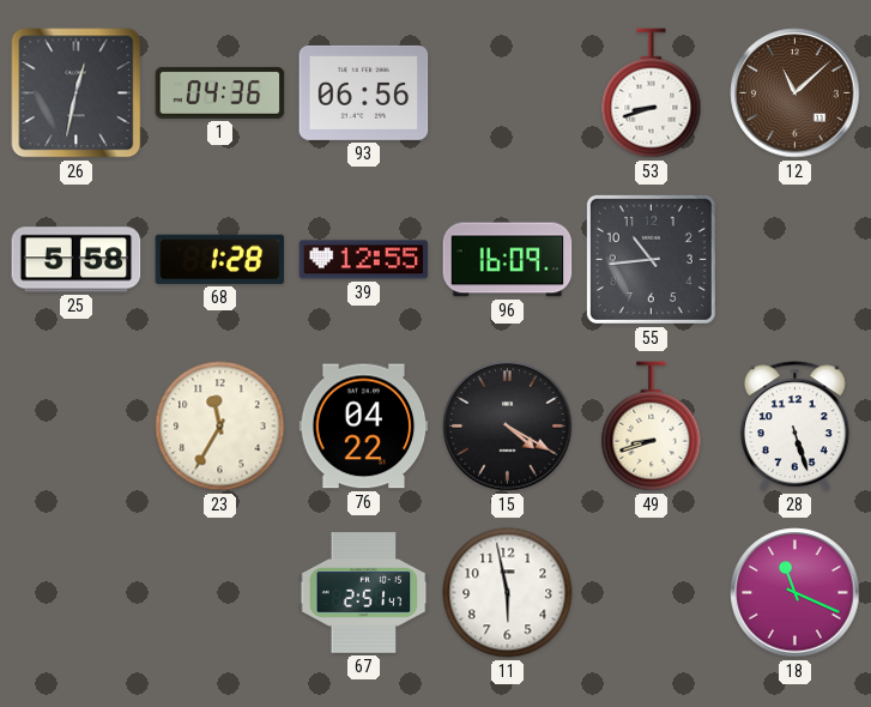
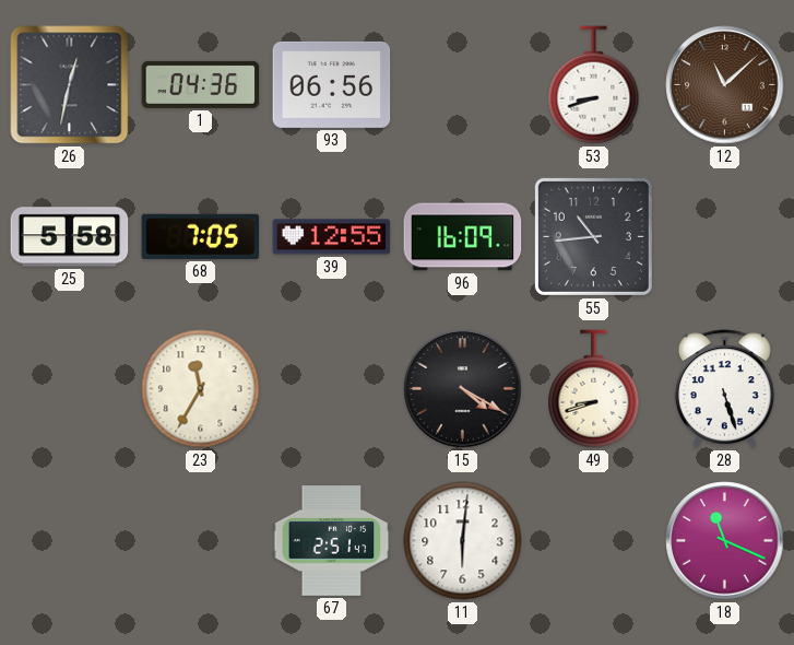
68: 1:28 -> 7:05 (201, 236)
76: 04:22 -> none (364, 427)
11: 5:58 -> 6:01 (463, 541)
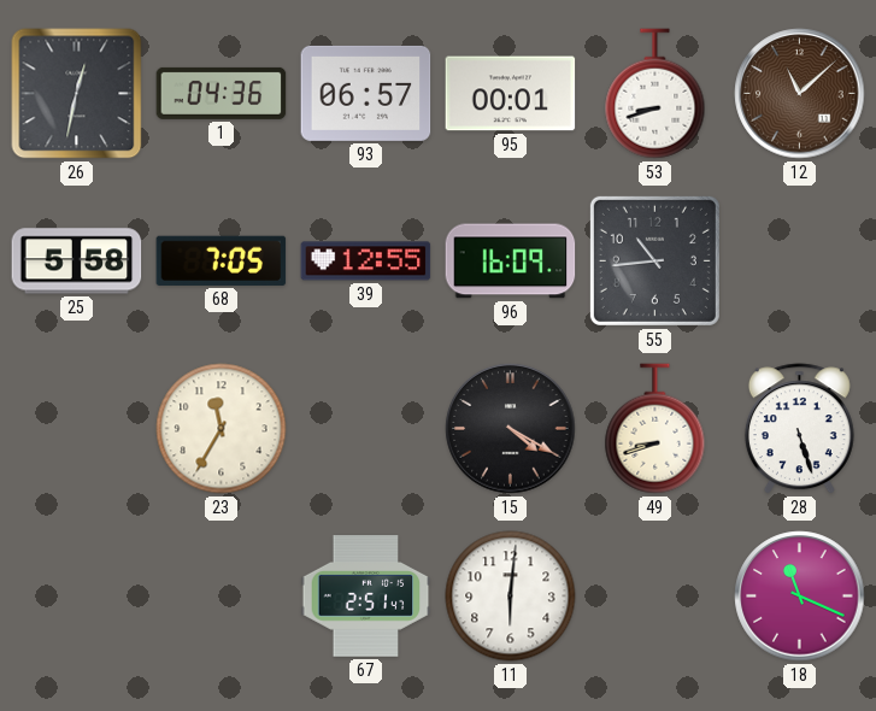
93: 06:56 -> 06:57 (366, 93)
95: none -> 00:01 (511, 94)
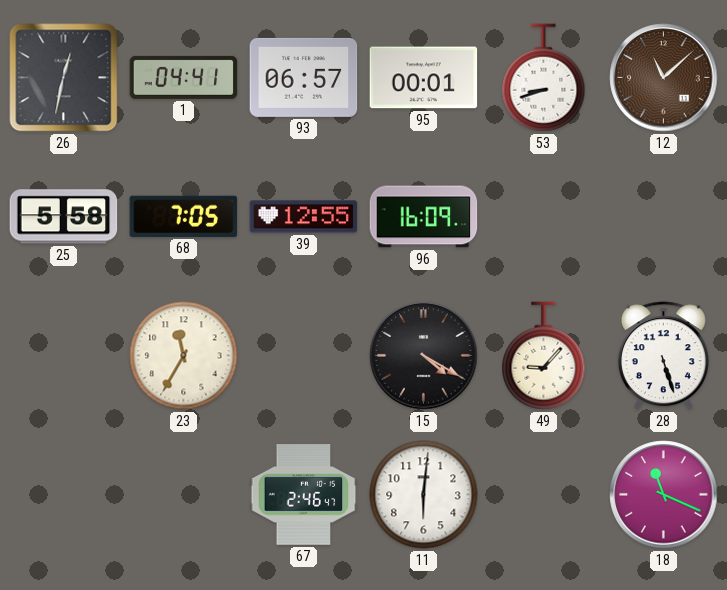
1: 04:36 -> 04:41 (184, 77)
55: 10:44 -> none (654, 260)
49: 8:42 -> 9:07 (544, 356)
67: 2:51 -> 2:46 (304, 495)
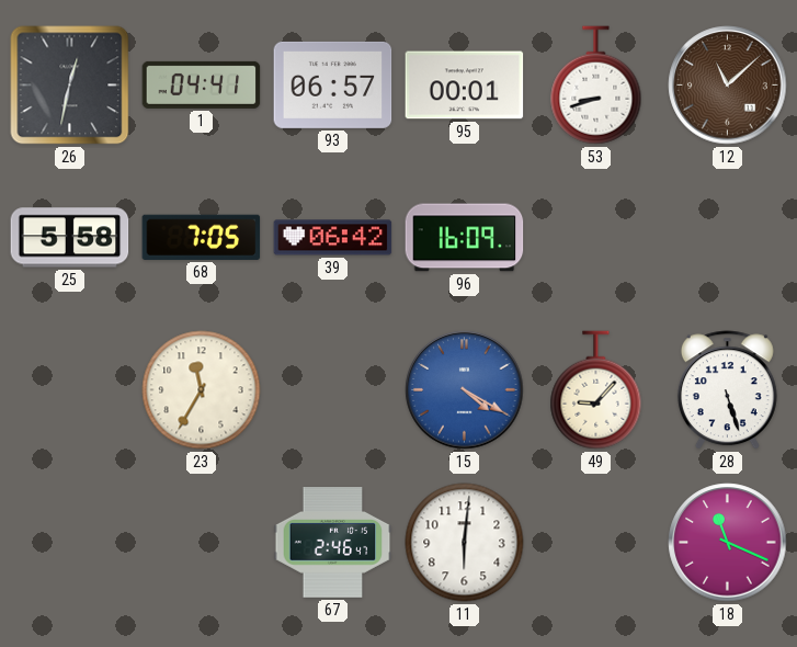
39: 12:55 -> 06:42 (333, 238)
15 dial: black -> blue (465, 390)
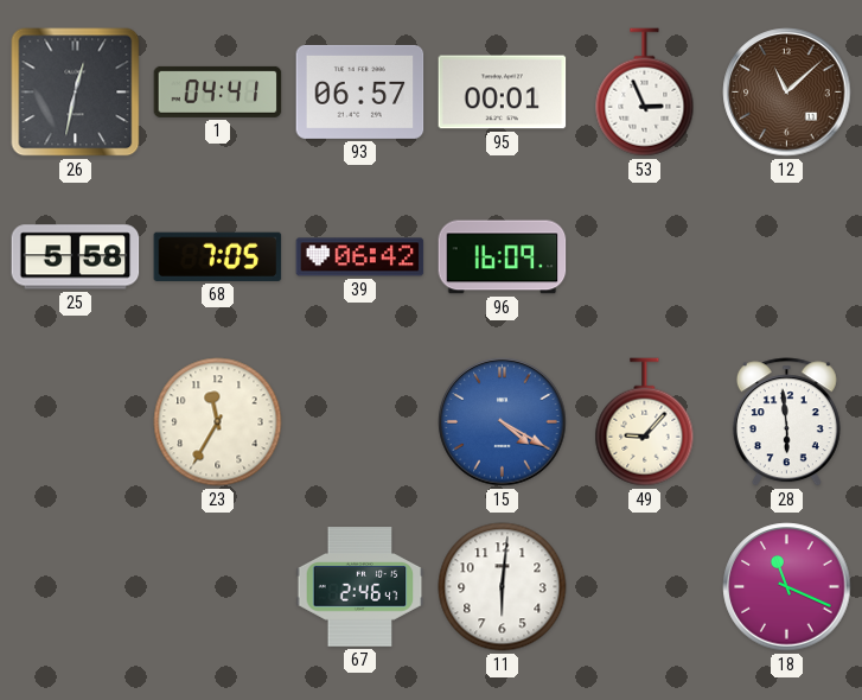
53: 8:42 -> 2:56 (645, 93)
28: 5:27 -> 5:59 (786, 422)
